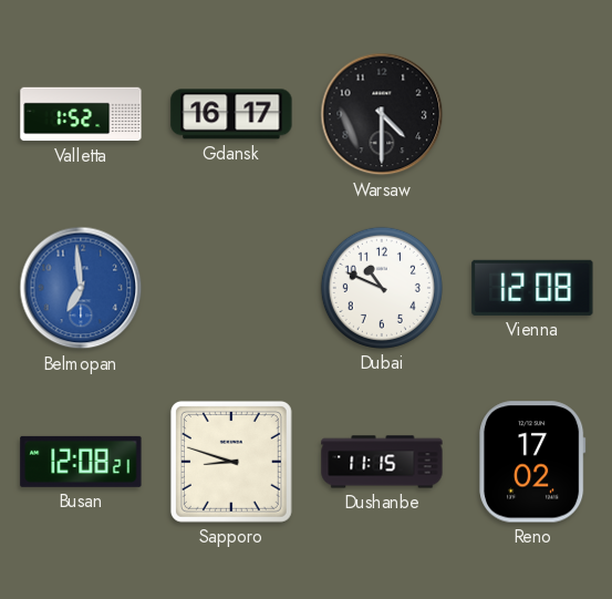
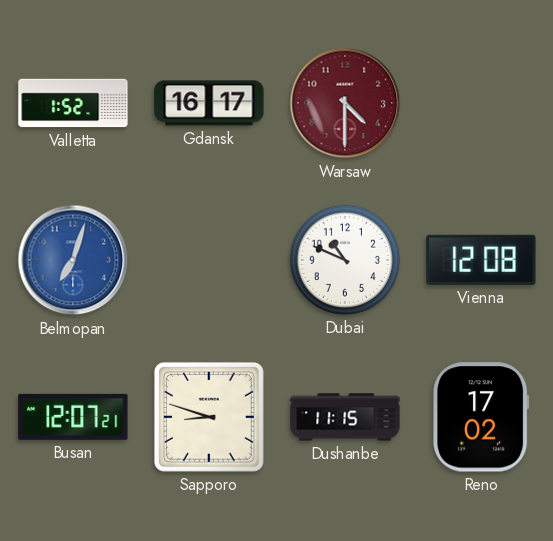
Warsaw dial: black -> burgundy (345, 103)
Belmopan: 6:59 -> 7:03 (73, 260)
Busan: 12:08 -> 12:07 (73, 417)
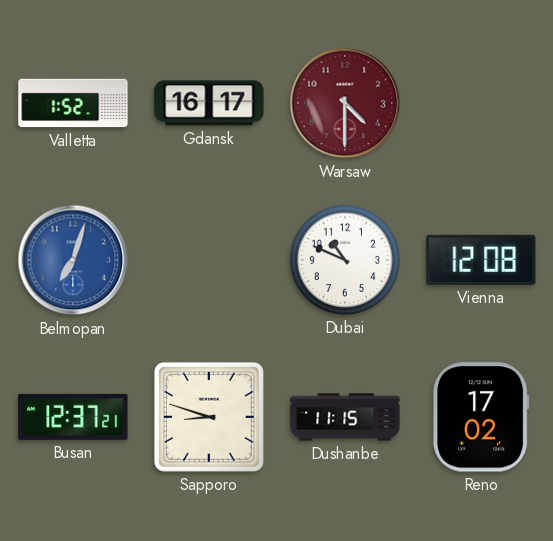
Busan: 12:07 -> 12:37 (73, 417)
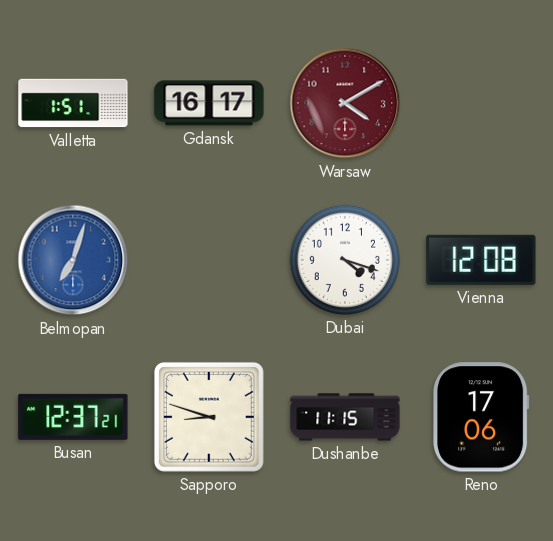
Valletta: 1:52 -> 1:51 (73, 103)
Warsaw: 4:30 -> 4:10 (345, 103)
Dubai: 10:49 -> 4:18 (345, 260)
Reno: 17:02 -> 17:06 (481, 417)
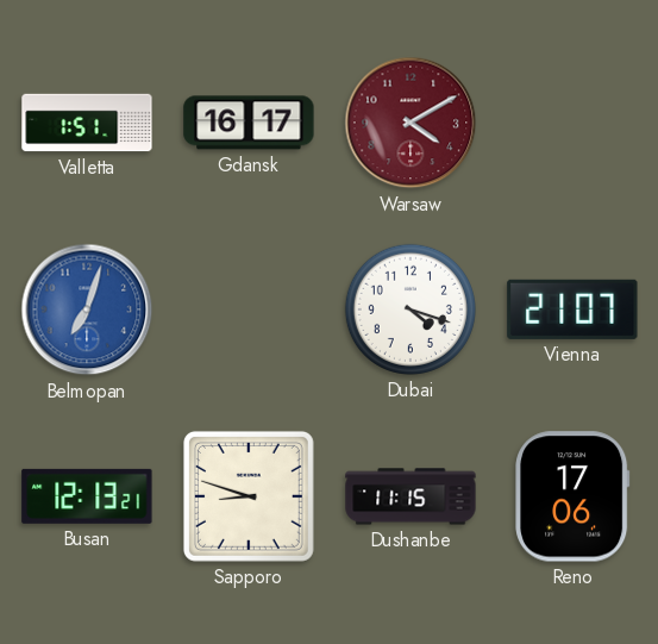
Vienna: 12:08 -> 21:07 (572, 310)
Busan: 12:37 -> 12:13 (87, 496)
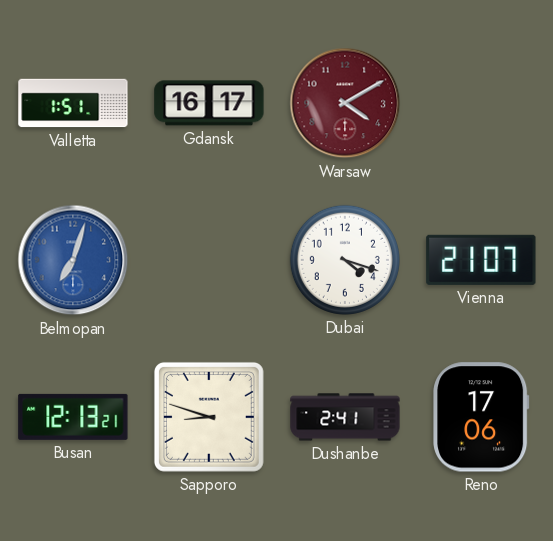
Dushanbe: 11:15 -> 2:41 (345, 417)
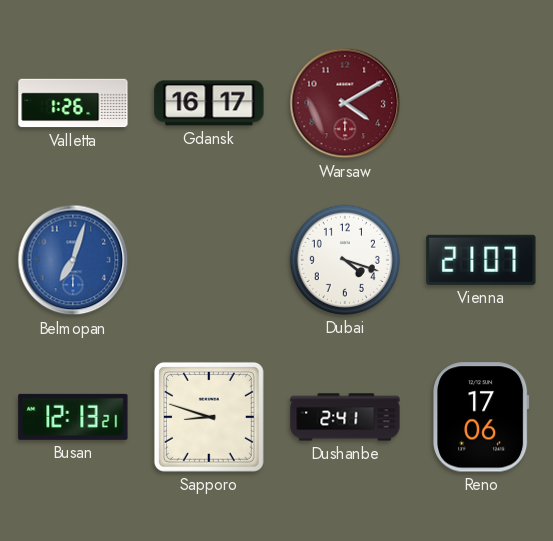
Valletta: 1:51 -> 1:26 (73, 103)
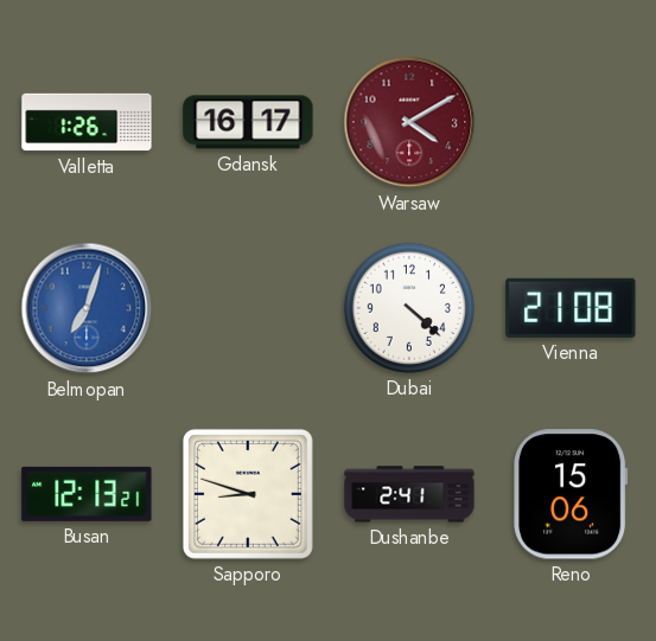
Dubai: 4:18 -> 4:22 (409, 308)
Vienna: 21:07 -> 21:08 (571, 308)
Reno: 17:06 -> 15:06 (571, 494)
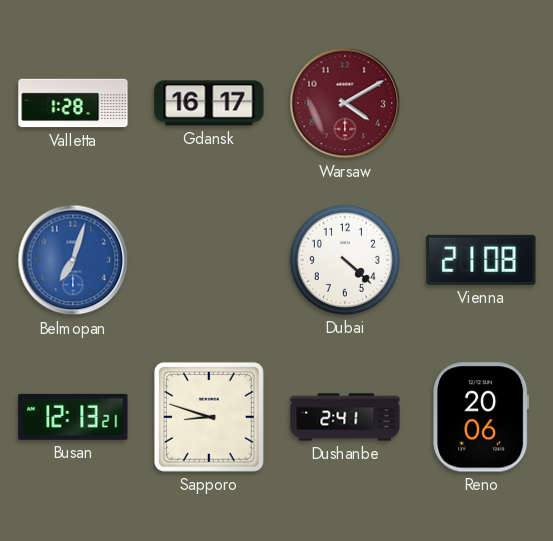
Valletta: 1:26 -> 1:28 (73, 103)
Reno: 15:06 -> 20:06 (481, 417)
